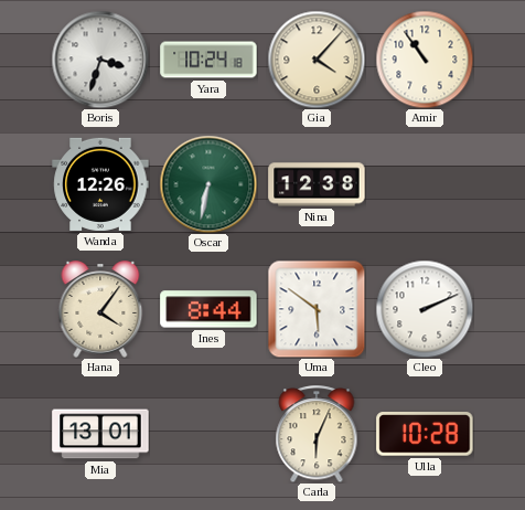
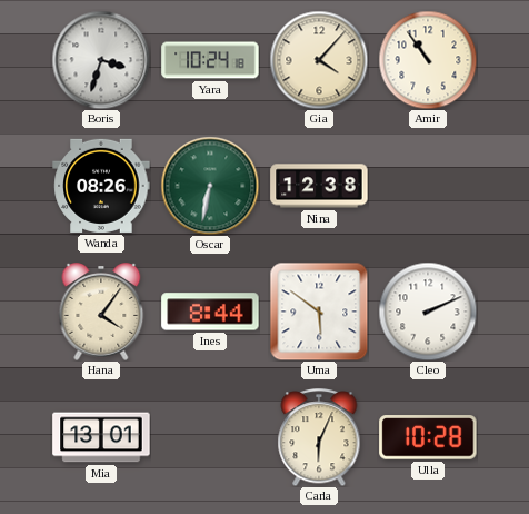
Wanda: 12:26 -> 08:26 (101, 186)
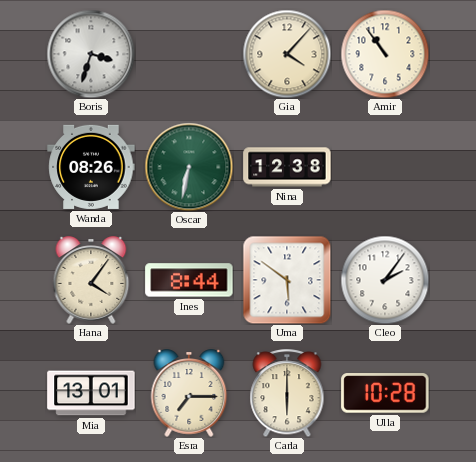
Yara: 10:24 -> none (210, 60)
Cleo: 2:11 -> 2:06 (385, 280)
Esra: none -> 7:15 (189, 393)
Carla: 6:04 -> 6:00 (287, 393)
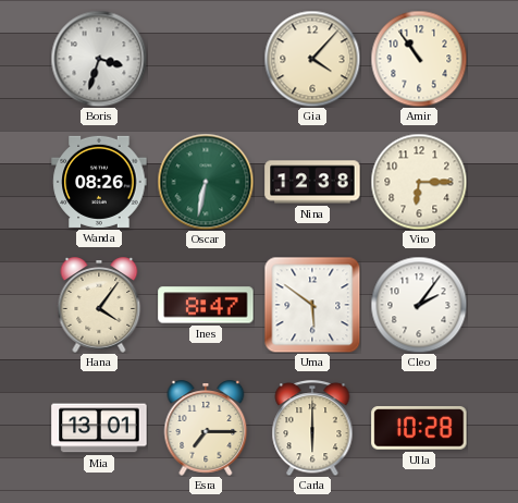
Vito: none -> 6:15 (419, 182)
Ines: 8:44 -> 8:47 (206, 305)
